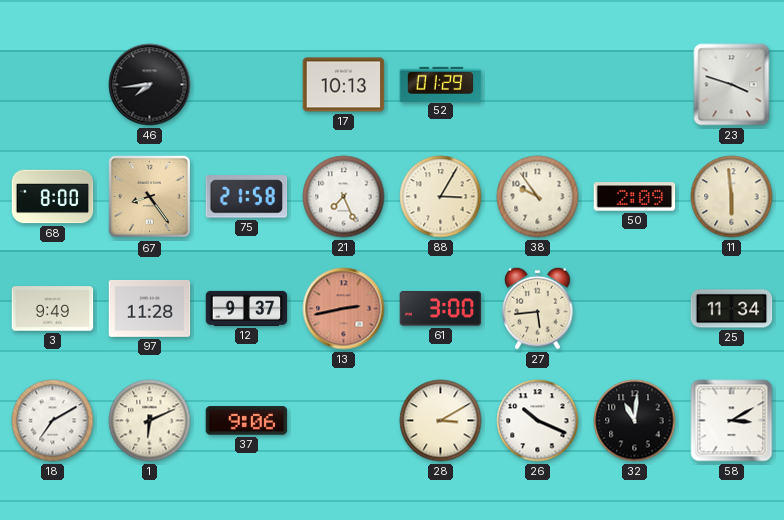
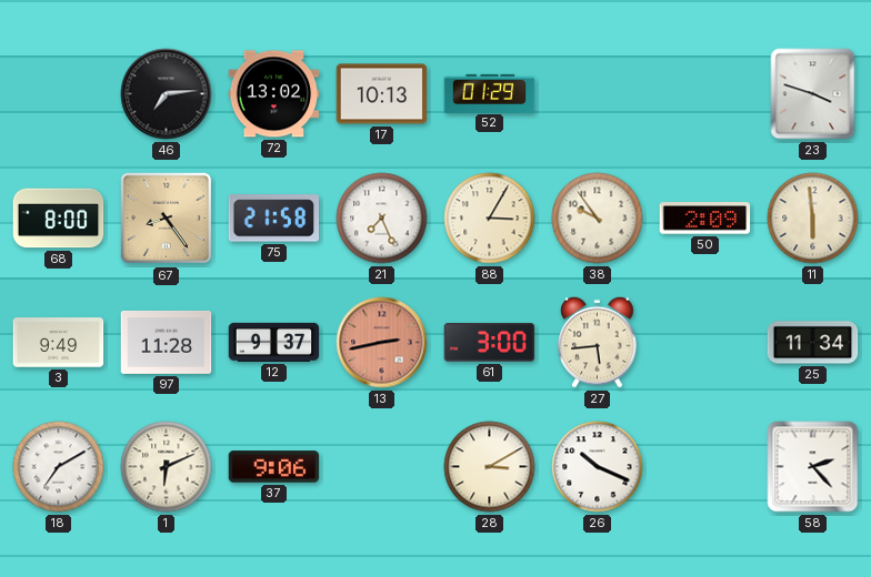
46: 7:44 -> 7:14 (167, 94)
72: none -> 13:02 (274, 94)
32: 11:01 -> none (635, 421)
58: 3:10 -> 2:23 (813, 467)
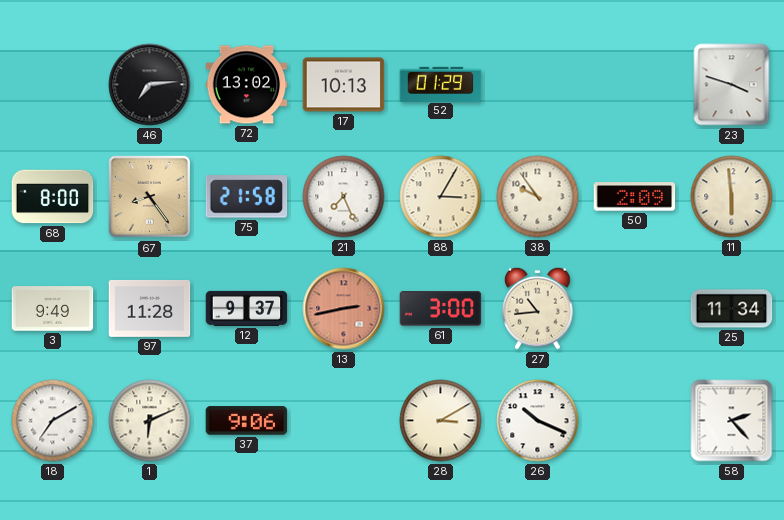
27: 5:44 -> 10:44 (538, 308)
